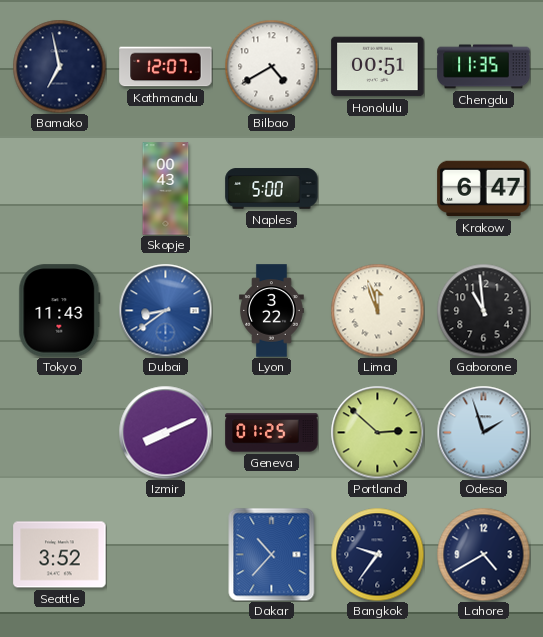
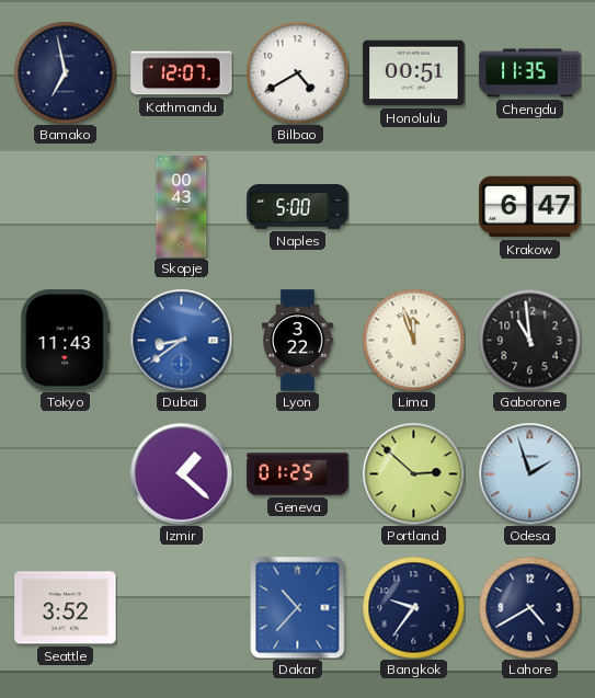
Izmir: 8:11 -> 1:22 (181, 473)
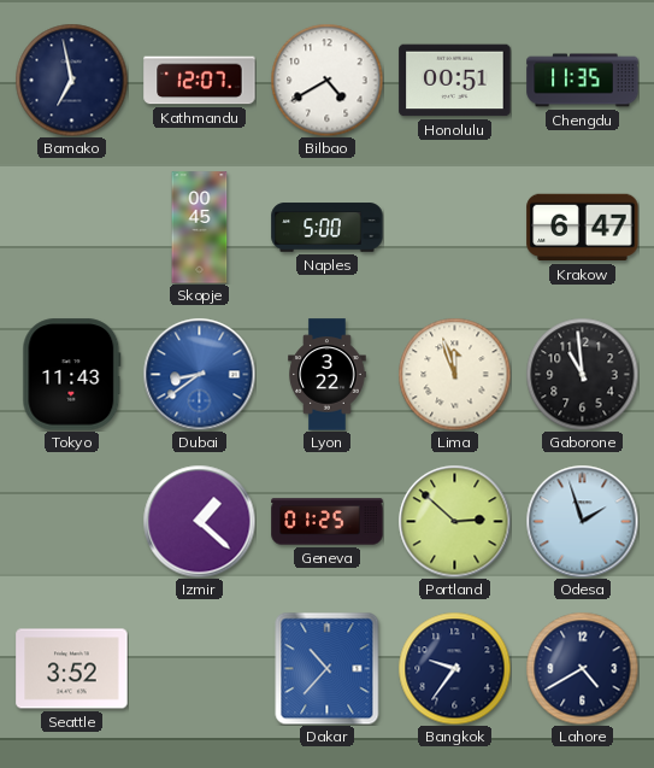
Skopje: 00:43 -> 00:45 (200, 228)
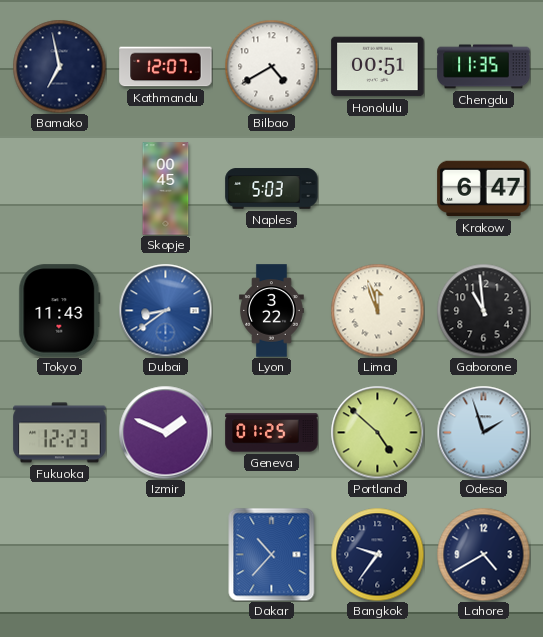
Naples: 5:00 -> 5:03 (272, 189)
Fukuoka: none -> 12:23 (60, 433)
Izmir: 1:22 -> 1:49 (165, 432)
Portland: 2:52 -> 4:52 (377, 432)
Seattle: 3:52 -> none (72, 669)
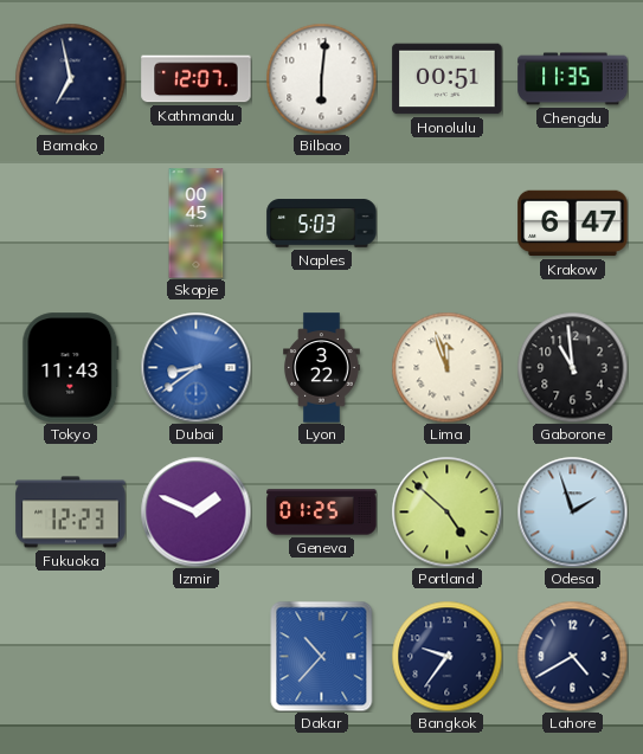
Bilbao: 4:40 -> 6:01 (321, 78)
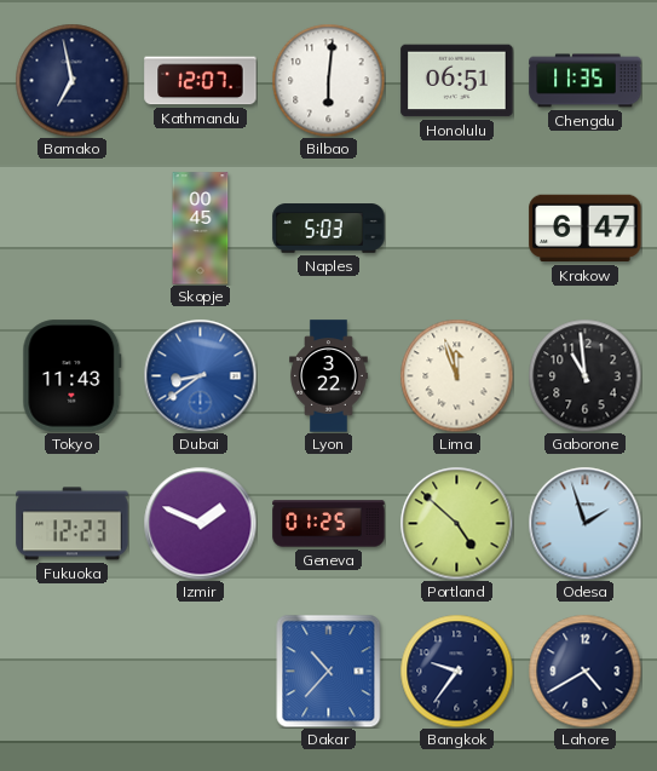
Honolulu: 00:51 -> 06:51 (457, 81)
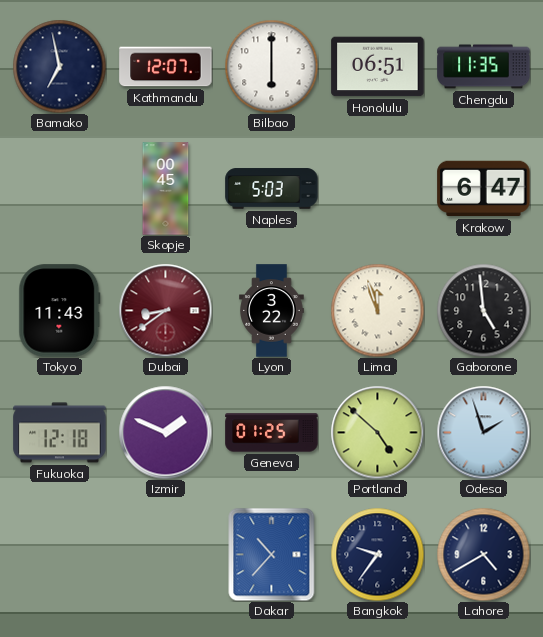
Bilbao: 6:01 -> 6:00 (271, 66)
Dubai dial: blue -> burgundy (165, 310)
Gaborone: 10:59 -> 4:59 (483, 310)
Fukuoka: 12:23 -> 12:18 (60, 433)
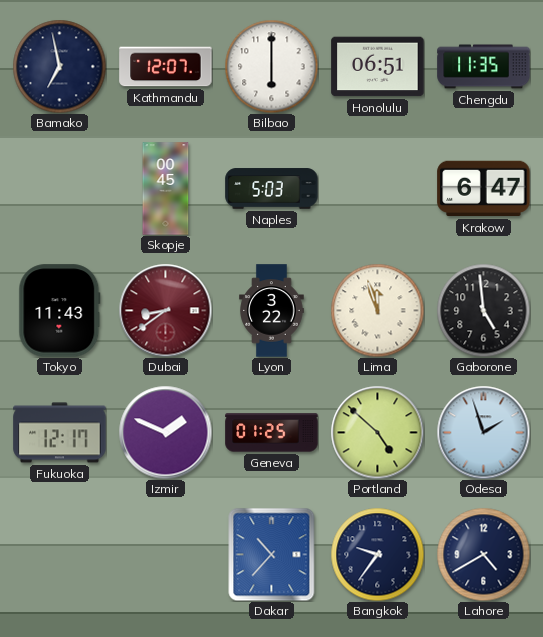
Fukuoka: 12:18 -> 12:17 (60, 433)
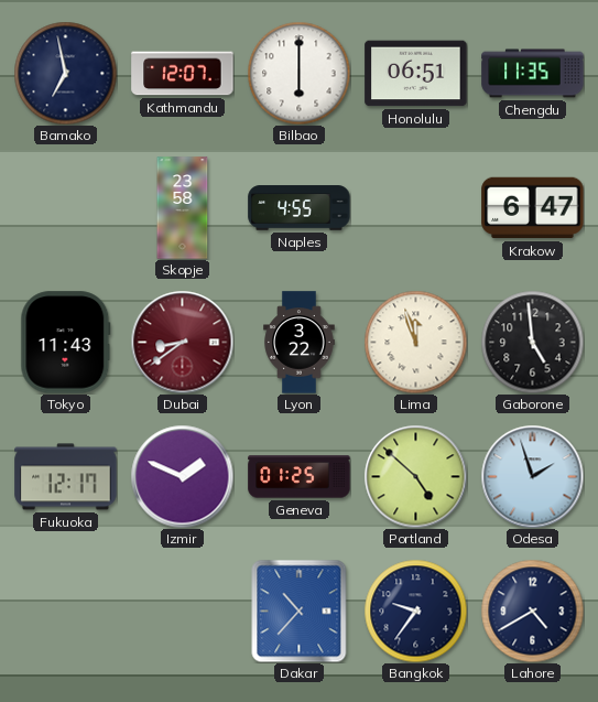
Skopje: 00:45 -> 23:58 (183, 208)
Naples: 5:03 -> 4:55 (300, 208)
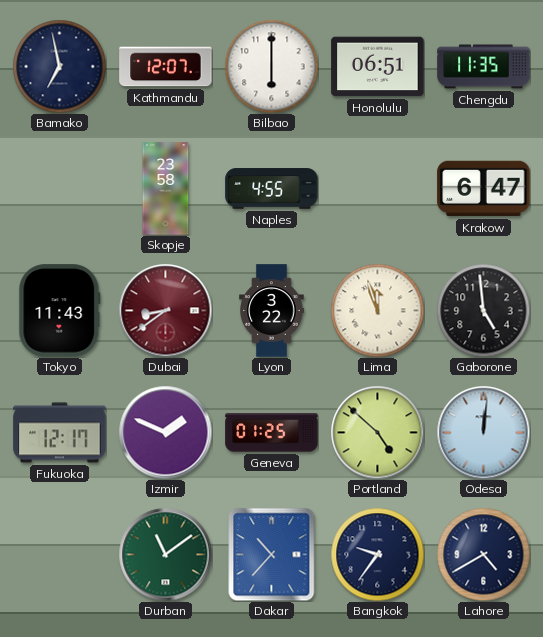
Odesa: 1:57 -> 12:01 (483, 432)
Durban: none -> 11:09 (165, 554)
